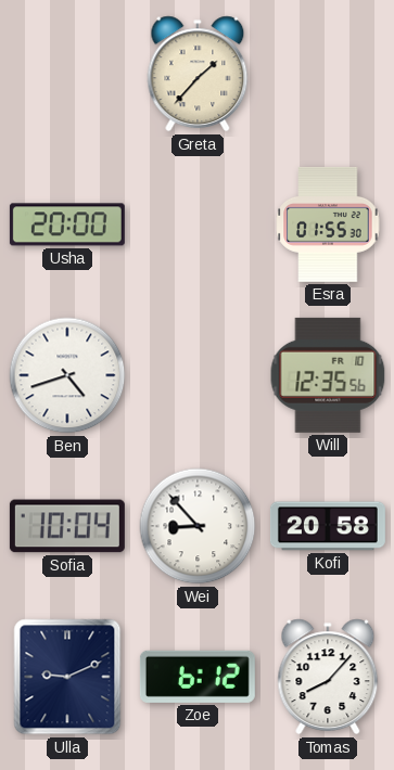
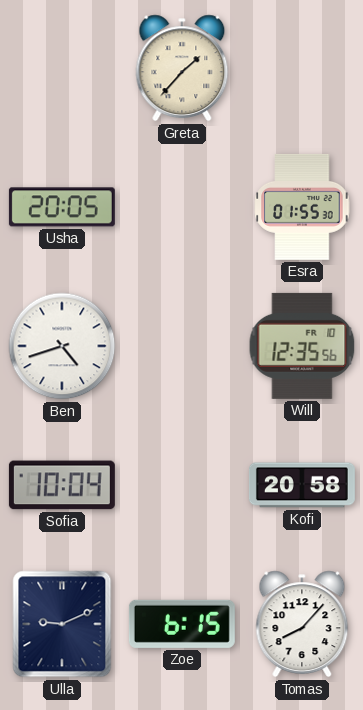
Usha: 20:00 -> 20:05 (62, 207)
Wei: 8:53 -> none (198, 526)
Zoe: 6:12 -> 6:15 (182, 624)
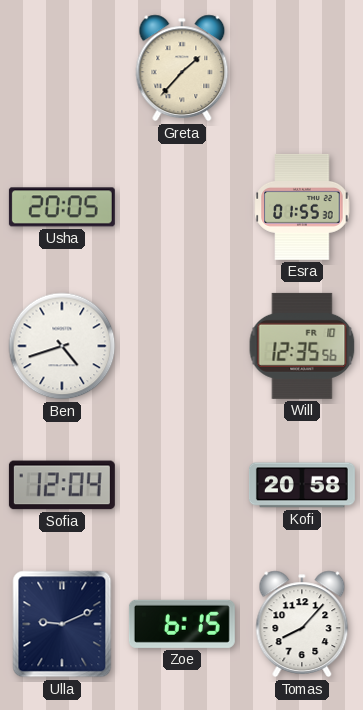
Sofia: 10:04 -> 12:04 (62, 485)
